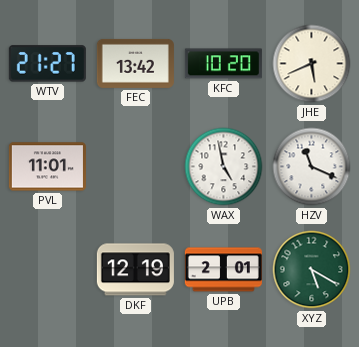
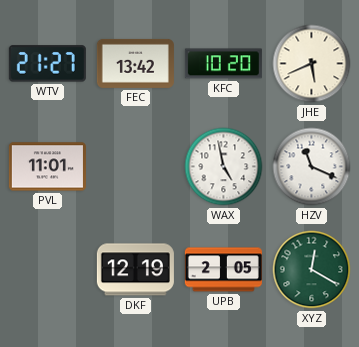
UPB: 2:01 -> 2:05 (223, 270)
XYZ: 5:20 -> 12:20 (312, 270)
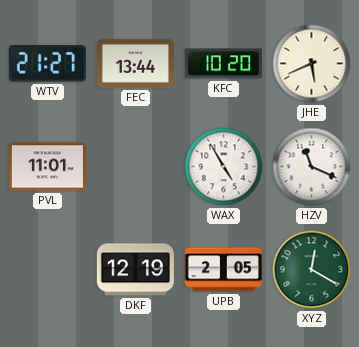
FEC: 13:42 -> 13:44 (135, 63)
WAX: 4:58 -> 4:55 (224, 167)
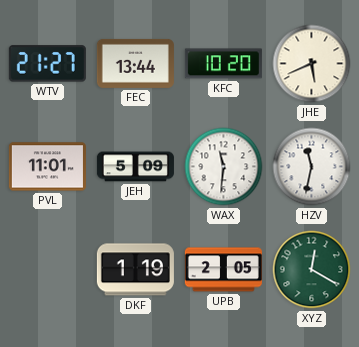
JEH: none -> 5:09 (135, 167)
WAX: 4:55 -> 11:31 (224, 167)
HZV: 11:19 -> 11:32 (312, 167)
DKF: 12:19 -> 1:19 (135, 270)
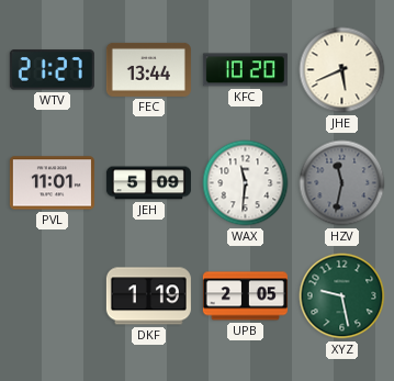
HZV dial: white -> grey (342, 183)
XYZ: 12:20 -> 9:28 (342, 296)
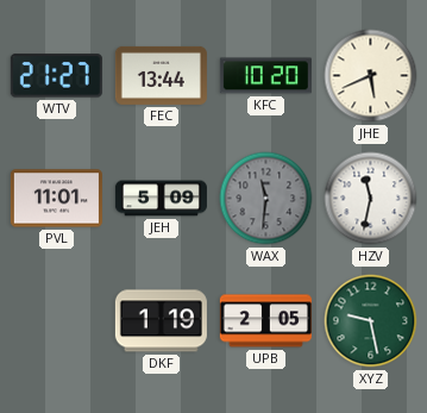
WAX dial: white -> grey (266, 199)
HZV dial: grey -> white (371, 199)
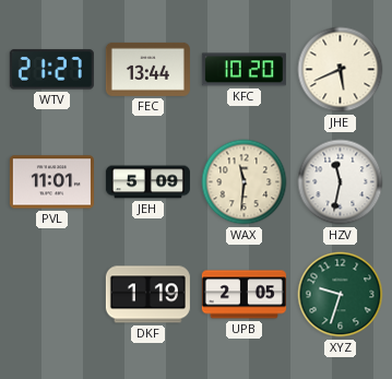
WAX dial: grey -> cream (245, 182)
XYZ: 9:28 -> 9:33 (341, 295)
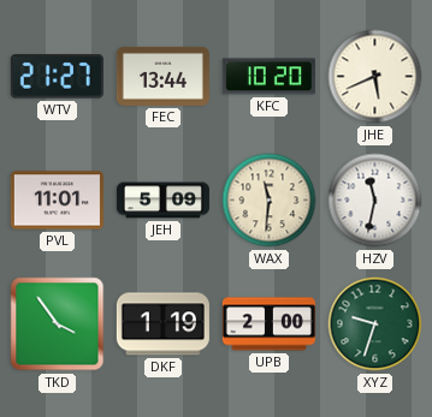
TKD: none -> 3:54 (58, 324)
UPB: 2:05 -> 2:00 (268, 324)
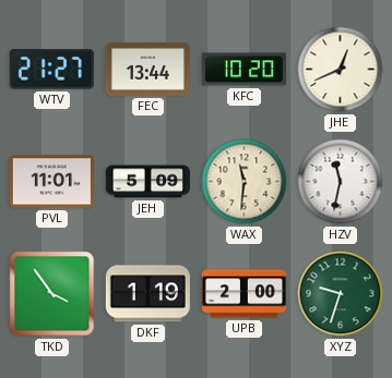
JHE: 5:41 -> 12:41 (341, 70)
